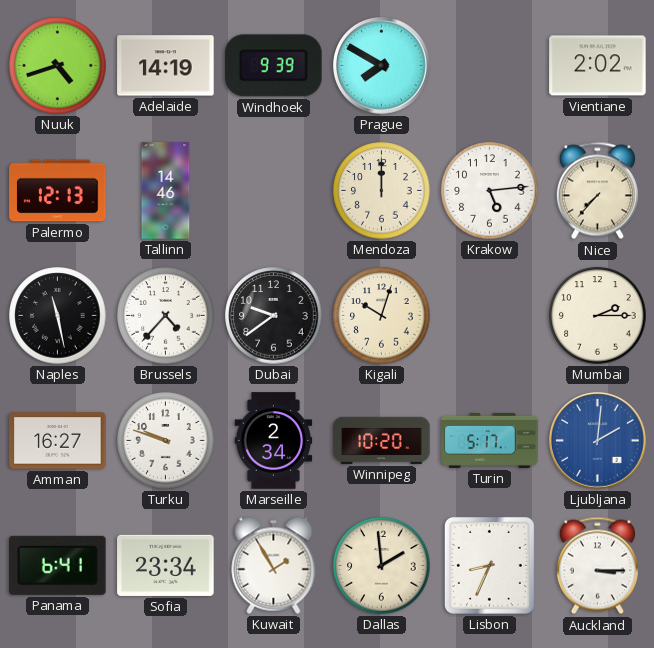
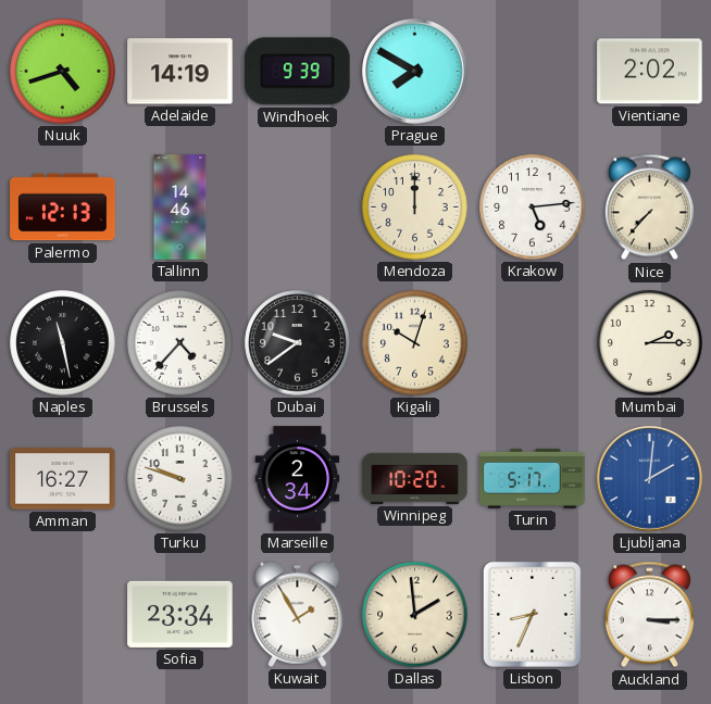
Panama: 6:41 -> none (58, 565)
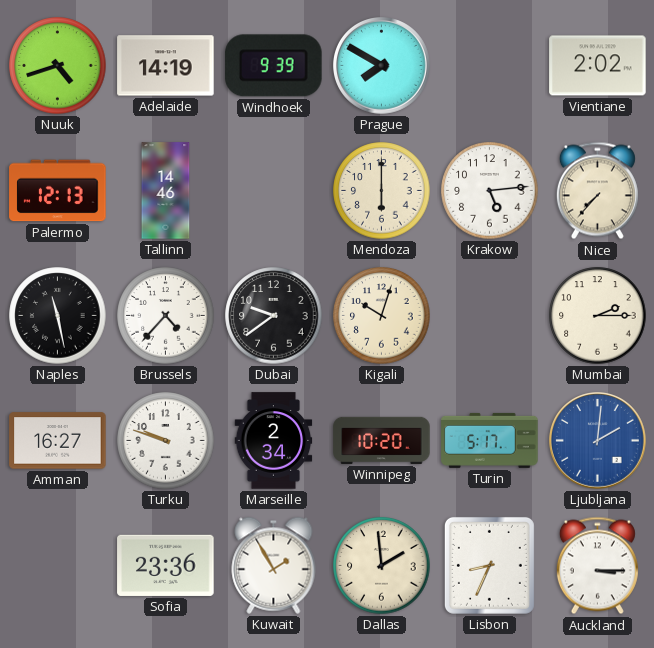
Mendoza: 12:00 -> 6:00 (382, 191)
Sofia: 23:34 -> 23:36 (166, 565)
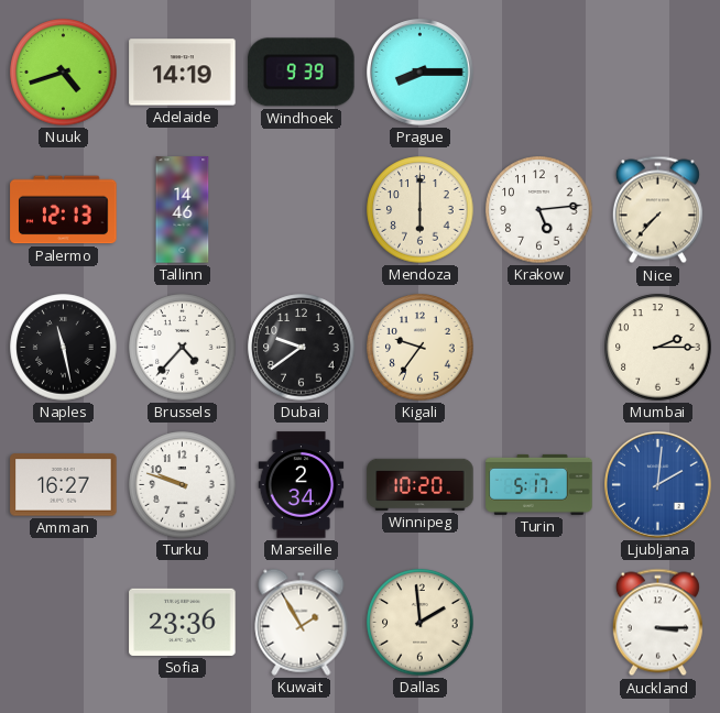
Prague: 7:50 -> 8:15 (421, 73)
Vientiane: 2:02 -> none (598, 66)
Kigali: 10:03 -> 9:36 (421, 348)
Lisbon: 8:34 -> none (489, 565)
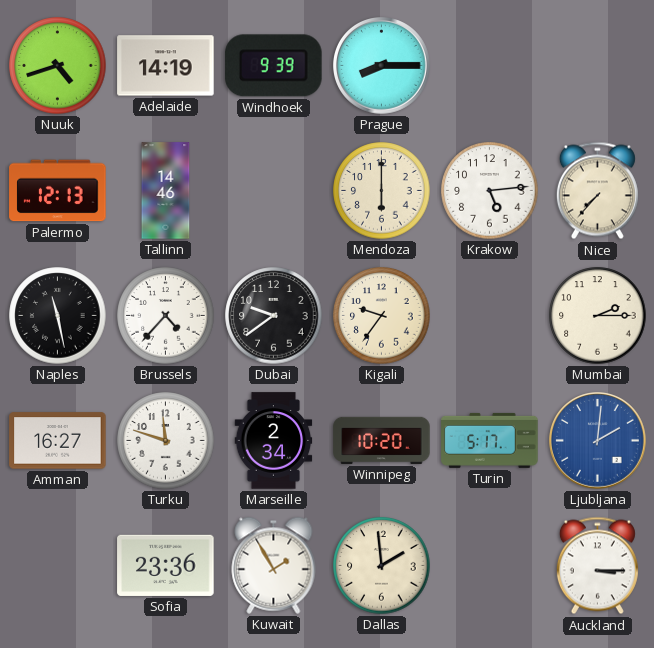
Turku: 9:48 -> 11:48 (166, 441)
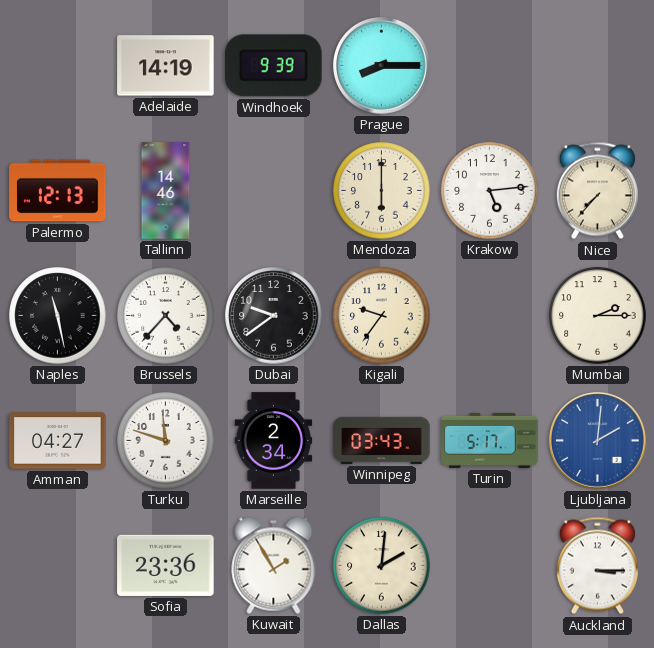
Nuuk: 4:42 -> none (58, 66)
Amman: 16:27 -> 04:27 (58, 441)
Winnipeg: 10:20 -> 03:43 (382, 440)
Dallas: 1:59 -> 2:01 (382, 566)
